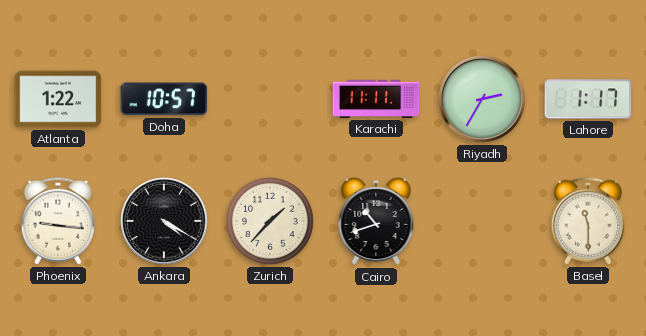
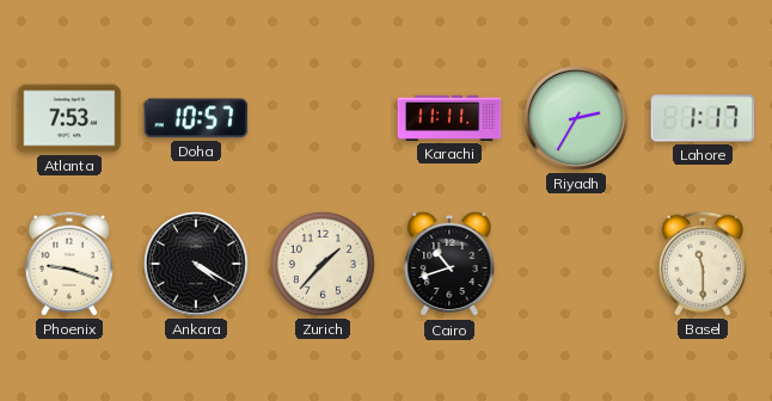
Atlanta: 1:22 -> 7:53 (69, 118)
Phoenix: 9:16 -> 9:18 (69, 264)
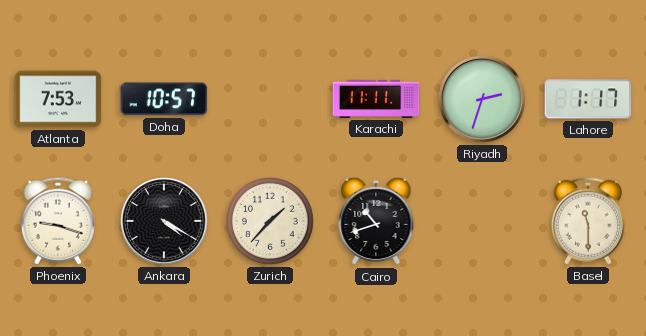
Riyadh: 2:35 -> 2:33 (483, 100)
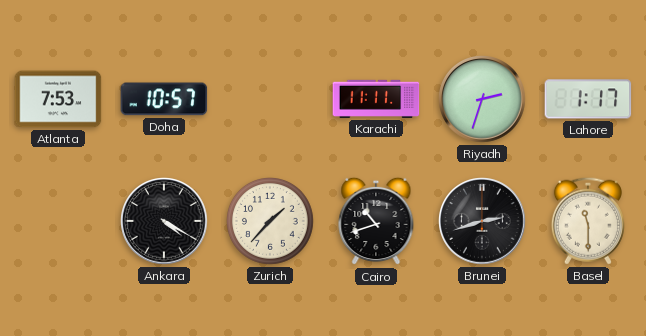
Phoenix: 9:18 -> none (58, 221)
Brunei: none -> 2:42 (483, 222)
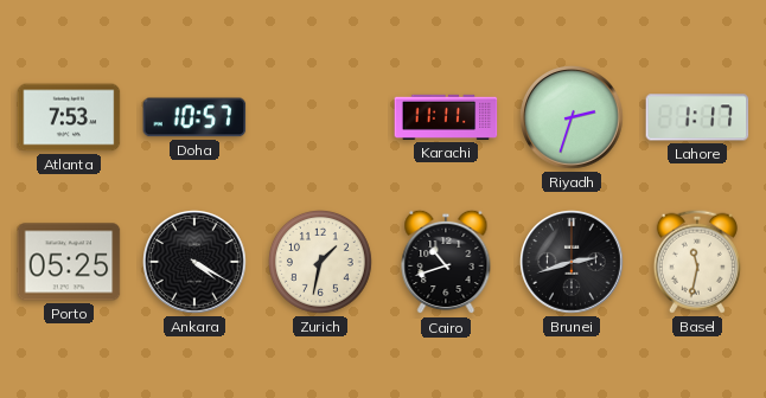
Porto: none -> 05:25 (69, 262)
Zurich: 1:37 -> 1:32 (321, 263)
Basel: 11:30 -> 11:32 (697, 262)
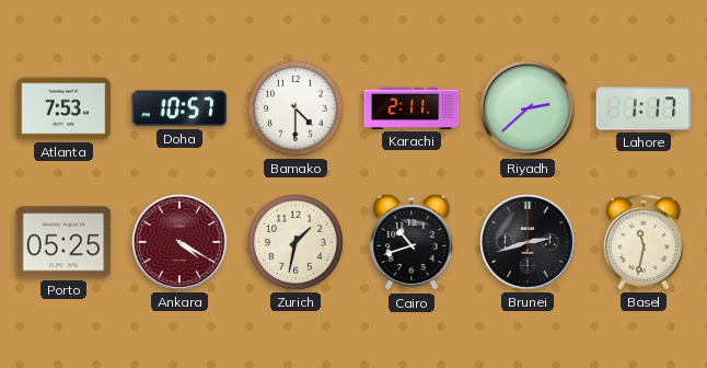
Bamako: none -> 4:30 (297, 110)
Karachi: 11:11 -> 2:11 (412, 108)
Riyadh: 2:33 -> 2:38 (529, 110)
Ankara dial: black -> burgundy (181, 243)
